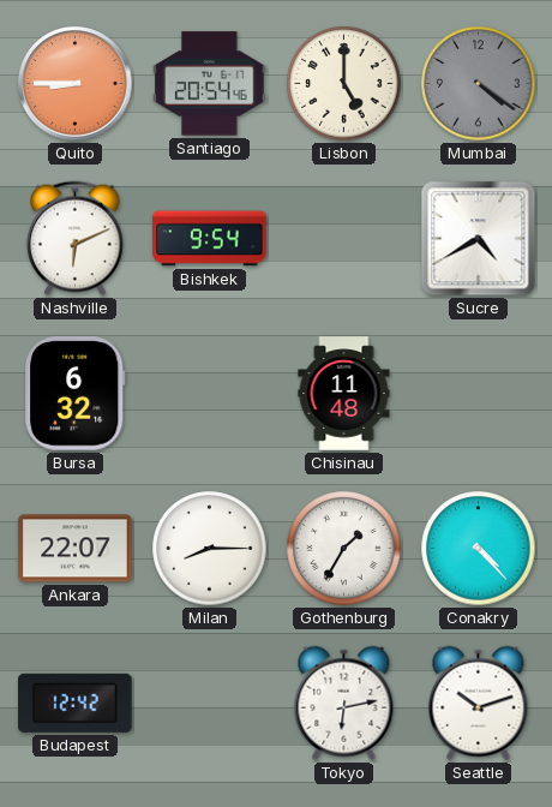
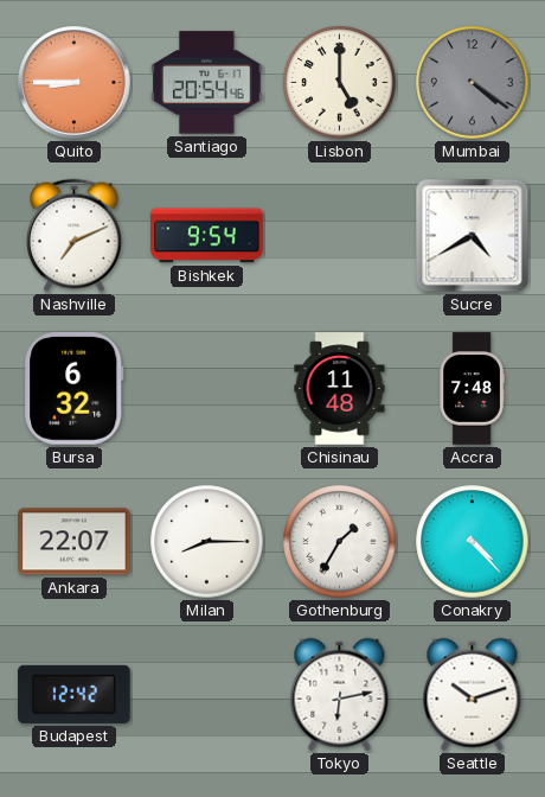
Nashville: 6:11 -> 7:11 (75, 236)
Accra: none -> 7:48 (472, 389)
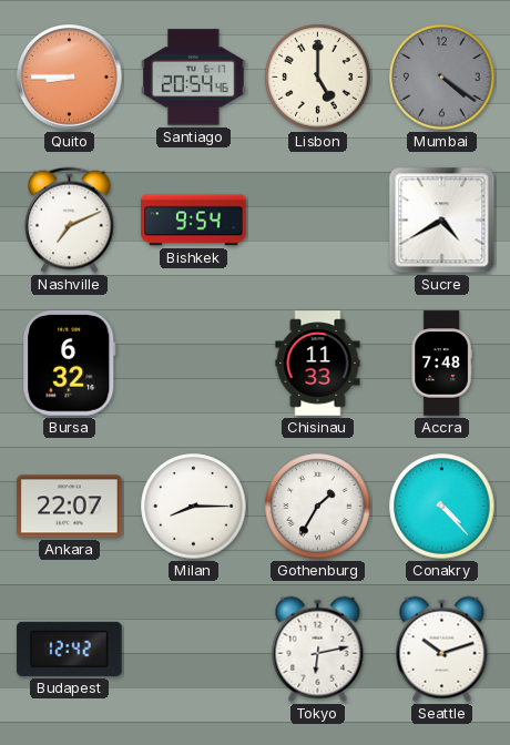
Chisinau: 11:48 -> 11:33 (318, 364)
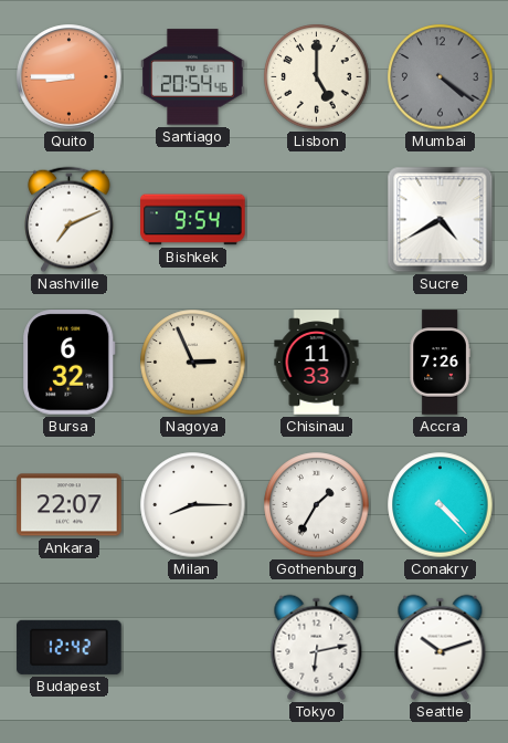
Nagoya: none -> 2:56 (193, 363)
Accra: 7:48 -> 7:26 (440, 363)
